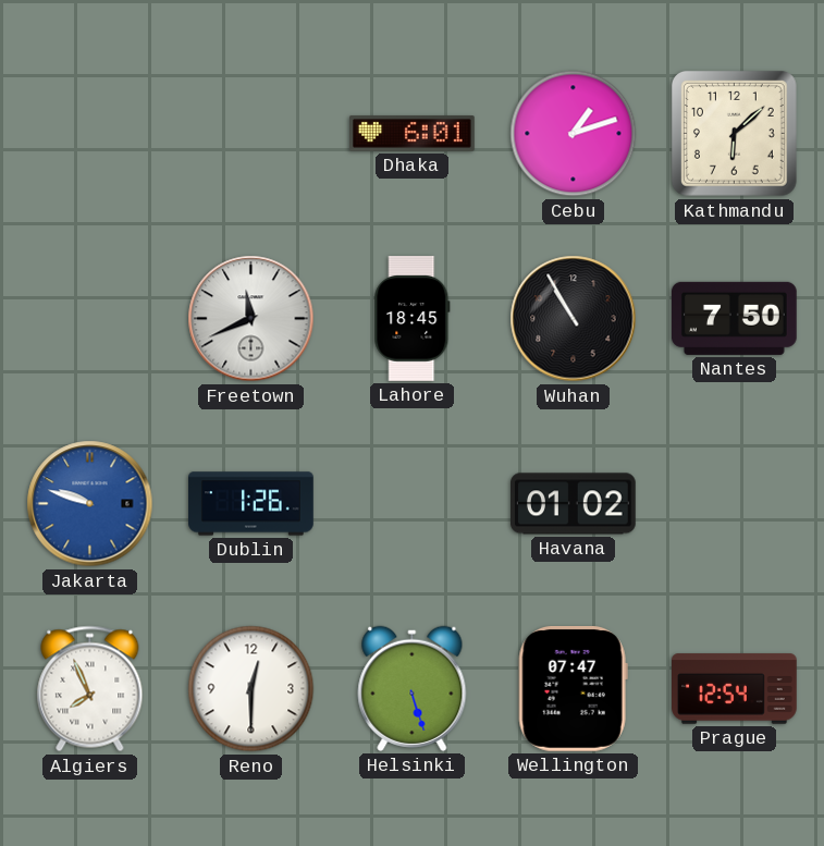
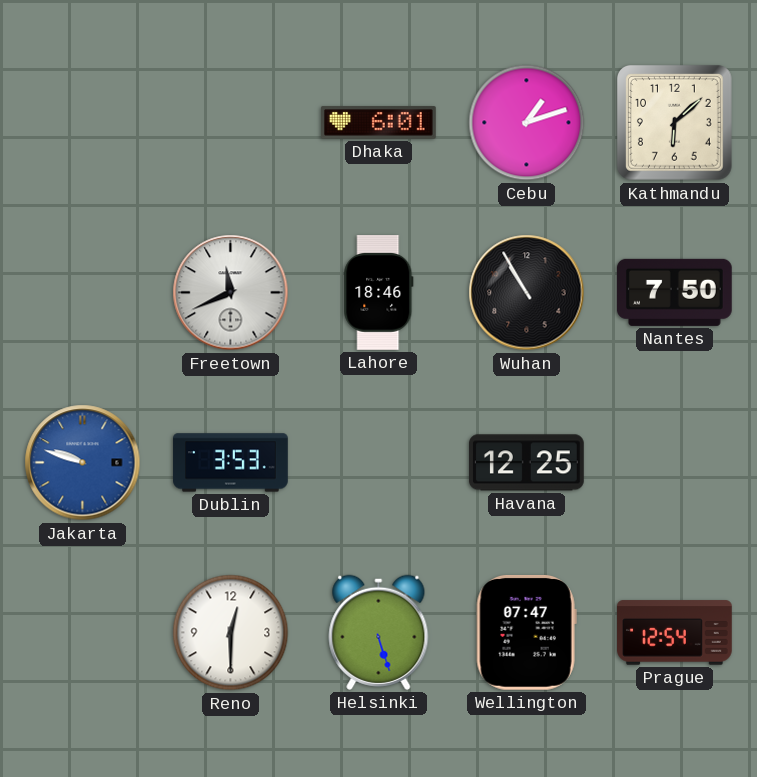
Lahore: 18:45 -> 18:46 (379, 293)
Dublin: 1:26 -> 3:53 (231, 463)
Havana: 01:02 -> 12:25 (527, 463)
Algiers: 7:56 -> none (90, 689)
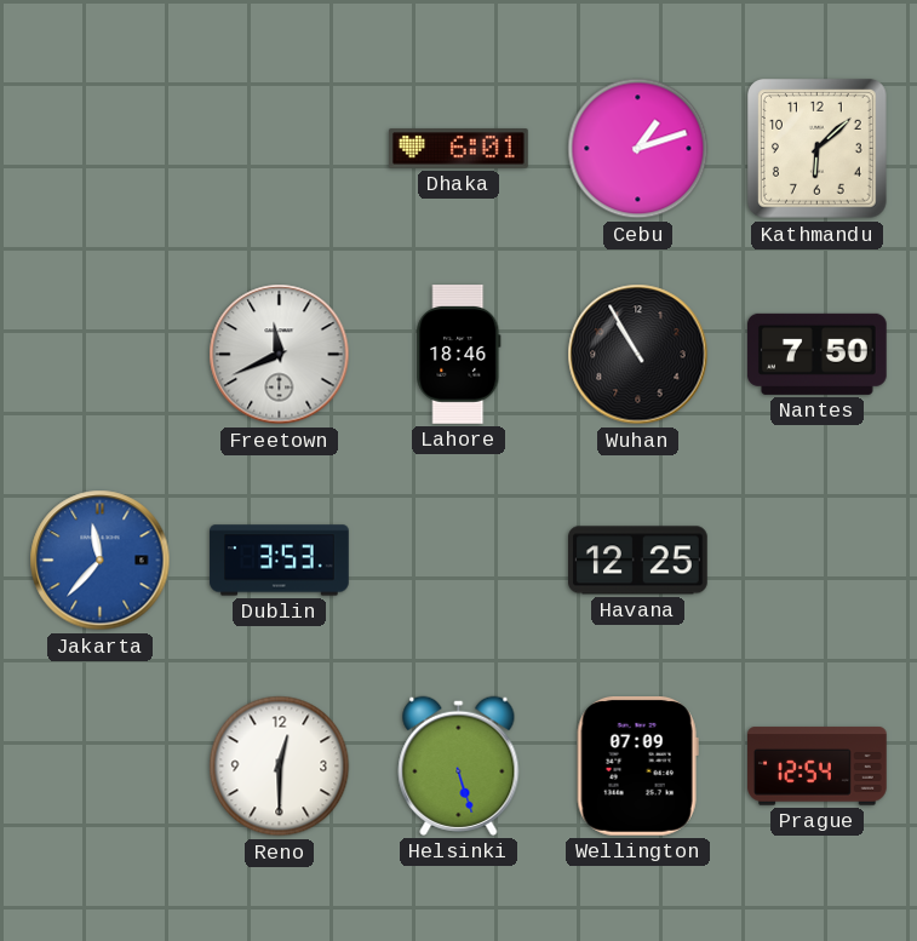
Jakarta: 9:48 -> 11:37 (101, 561)
Wellington: 07:47 -> 07:09 (637, 765)
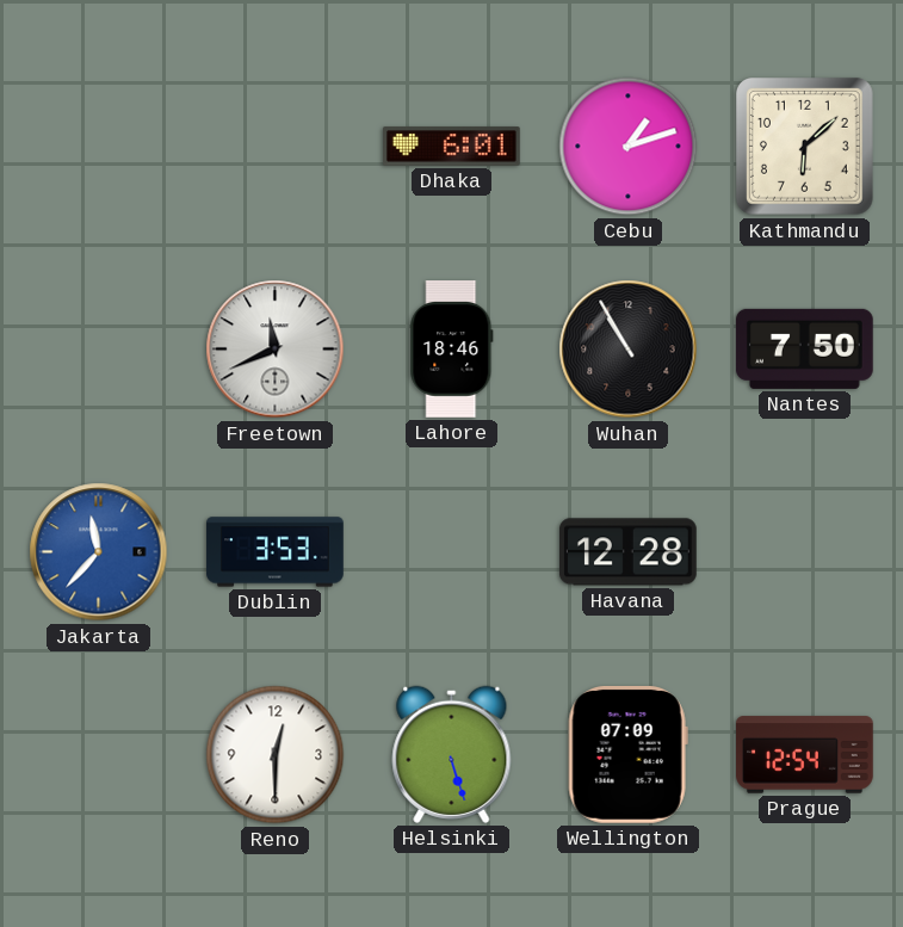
Havana: 12:25 -> 12:28 (629, 552)
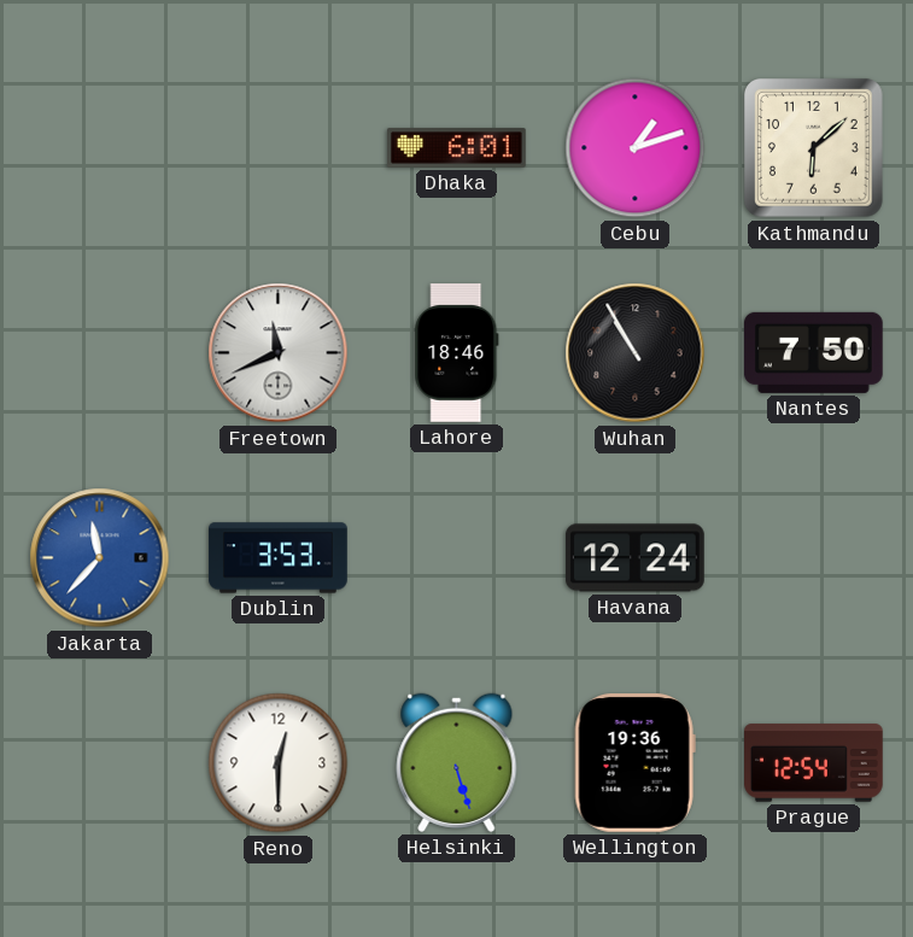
Havana: 12:28 -> 12:24 (636, 558)
Wellington: 07:09 -> 19:36 (634, 762)
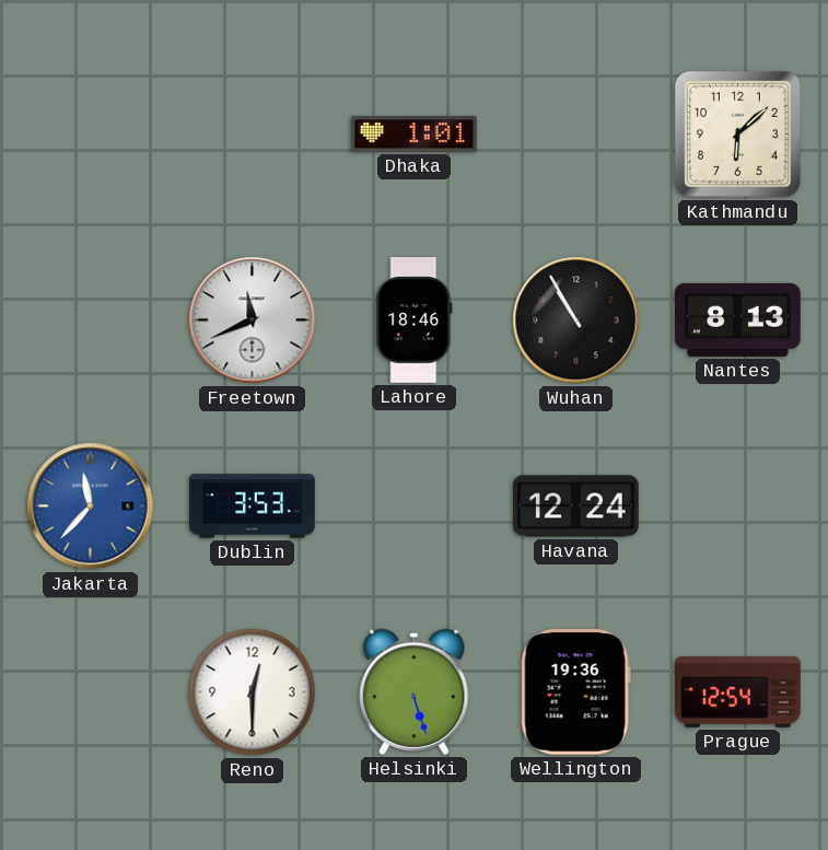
Dhaka: 6:01 -> 1:01 (415, 135)
Cebu: 1:12 -> none (636, 148)
Nantes: 7:50 -> 8:13 (737, 319)
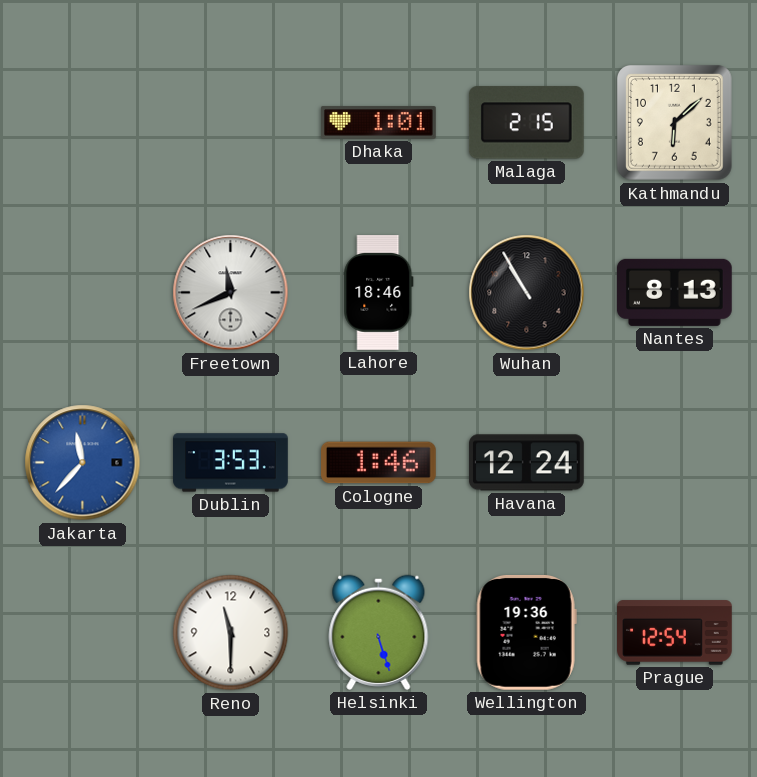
Malaga: none -> 2:15 (526, 123)
Cologne: none -> 1:46 (379, 463)
Reno: 12:30 -> 11:30 (231, 633)
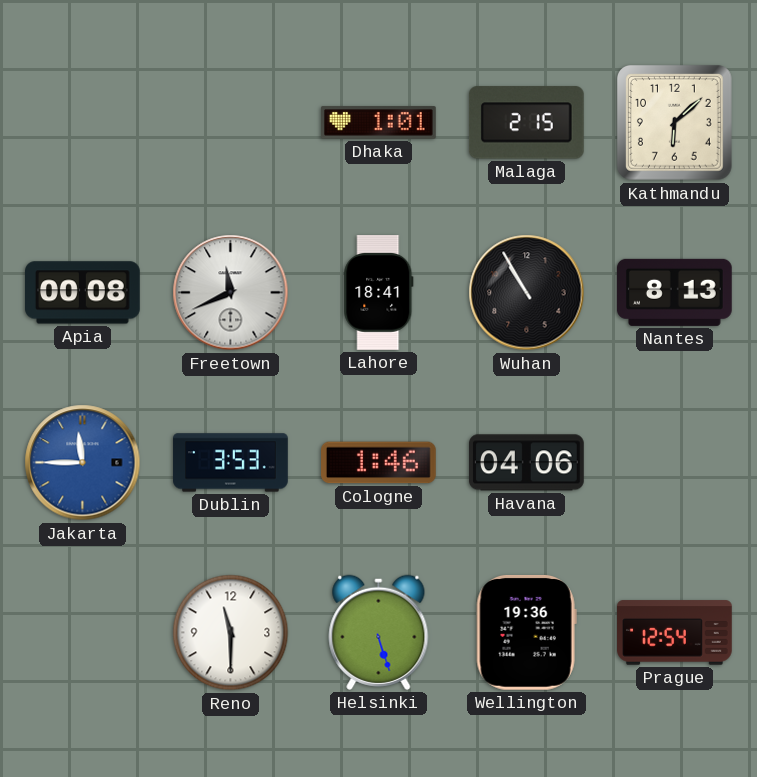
Apia: none -> 00:08 (83, 293)
Lahore: 18:46 -> 18:41 (379, 293)
Jakarta: 11:37 -> 11:45 (83, 463)
Havana: 12:24 -> 04:06 (527, 463)
